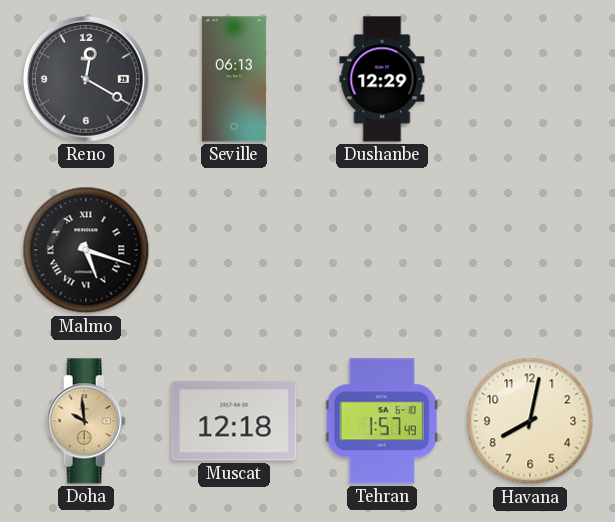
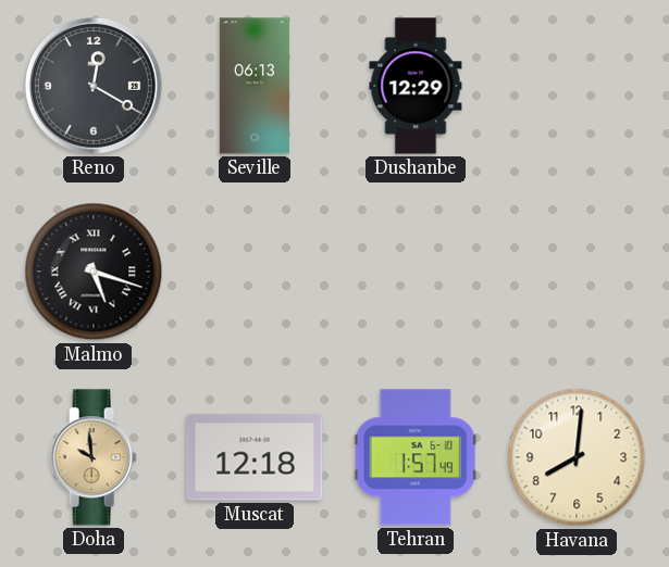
Havana: 8:02 -> 8:01 (577, 457)
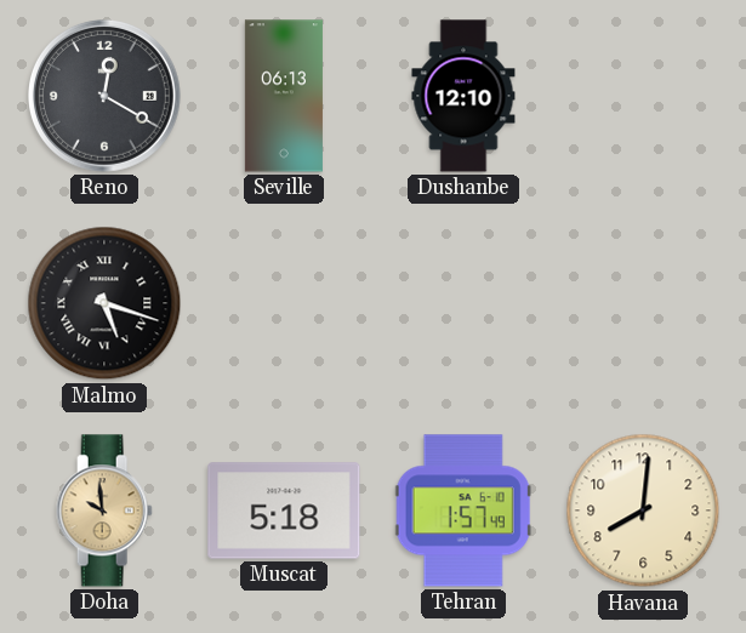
Dushanbe: 12:29 -> 12:10 (463, 96)
Muscat: 12:18 -> 5:18 (284, 511)
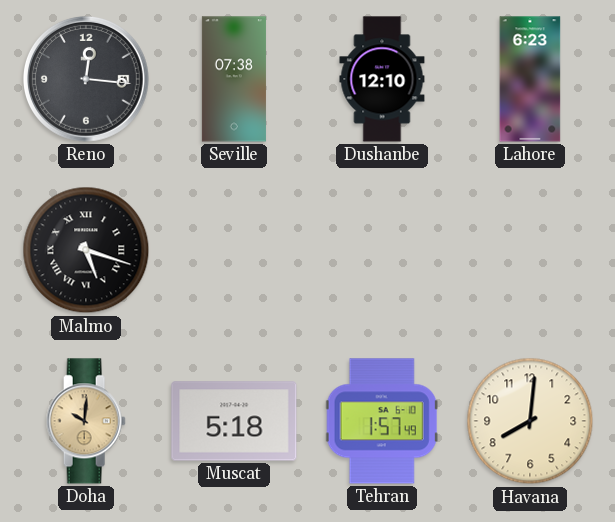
Reno: 12:20 -> 12:16 (87, 80)
Seville: 06:13 -> 07:38 (234, 79)
Lahore: none -> 6:23 (530, 79)
Doha: 9:59 -> 10:01 (86, 421)
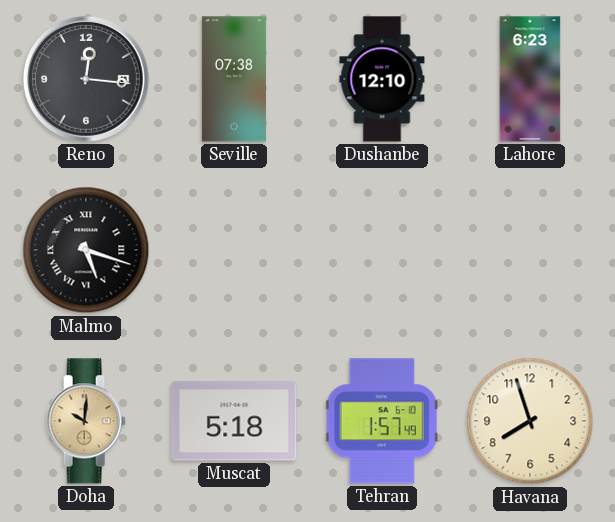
Havana: 8:01 -> 7:57 (530, 421)
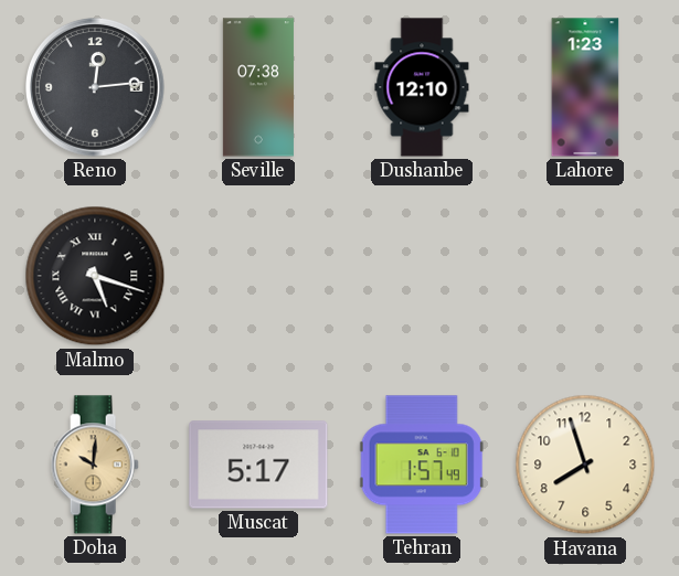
Reno: 12:16 -> 12:14 (96, 88)
Lahore: 6:23 -> 1:23 (585, 87)
Muscat: 5:18 -> 5:17 (258, 465)
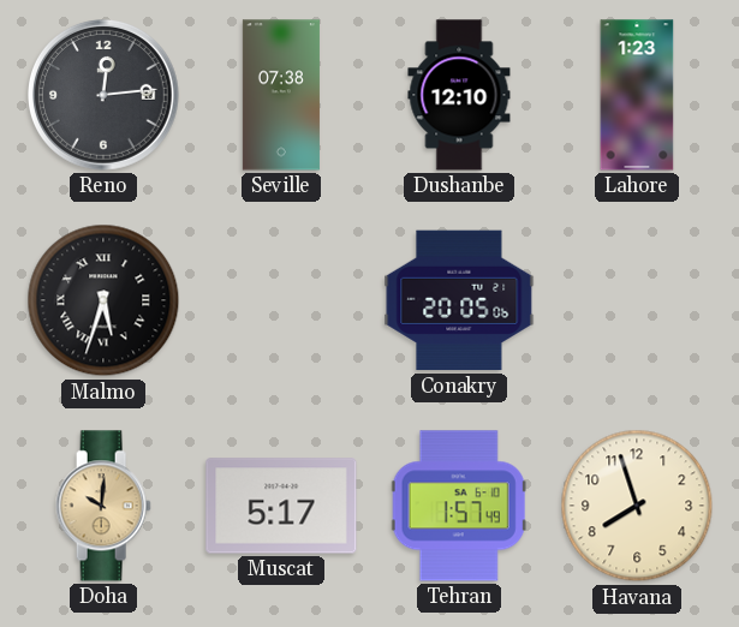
Malmo: 5:18 -> 5:33 (103, 300)
Conakry: none -> 20:05 (459, 300)
